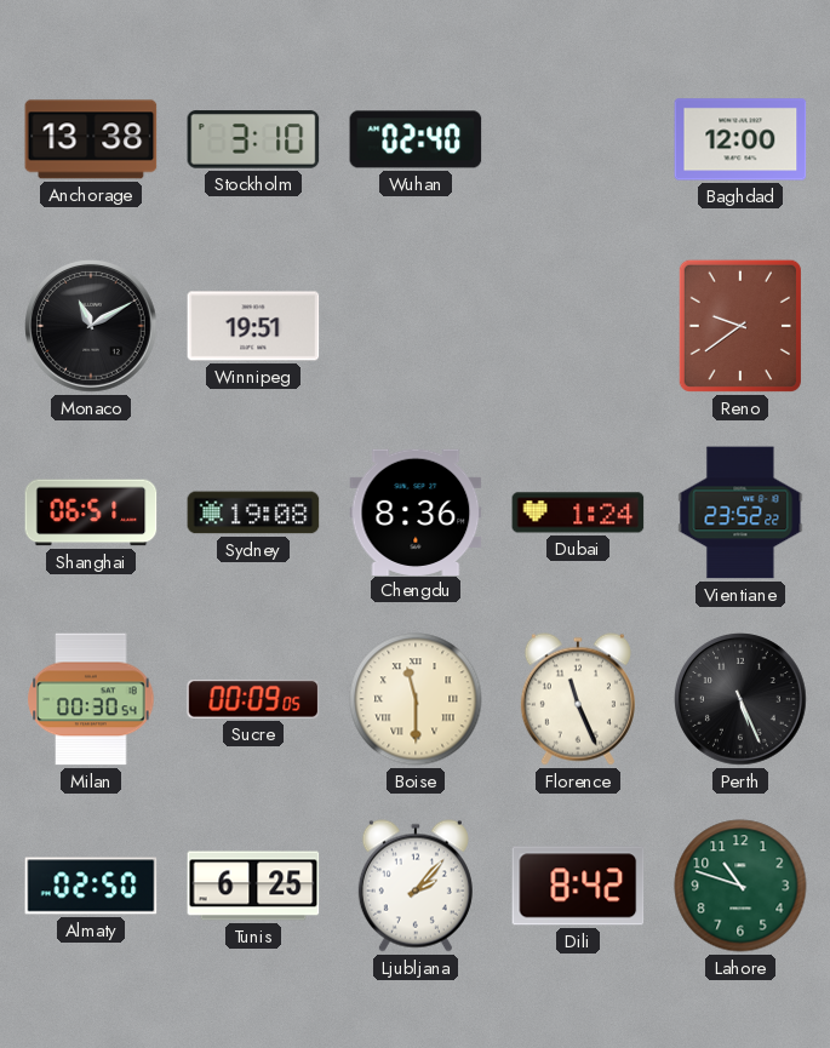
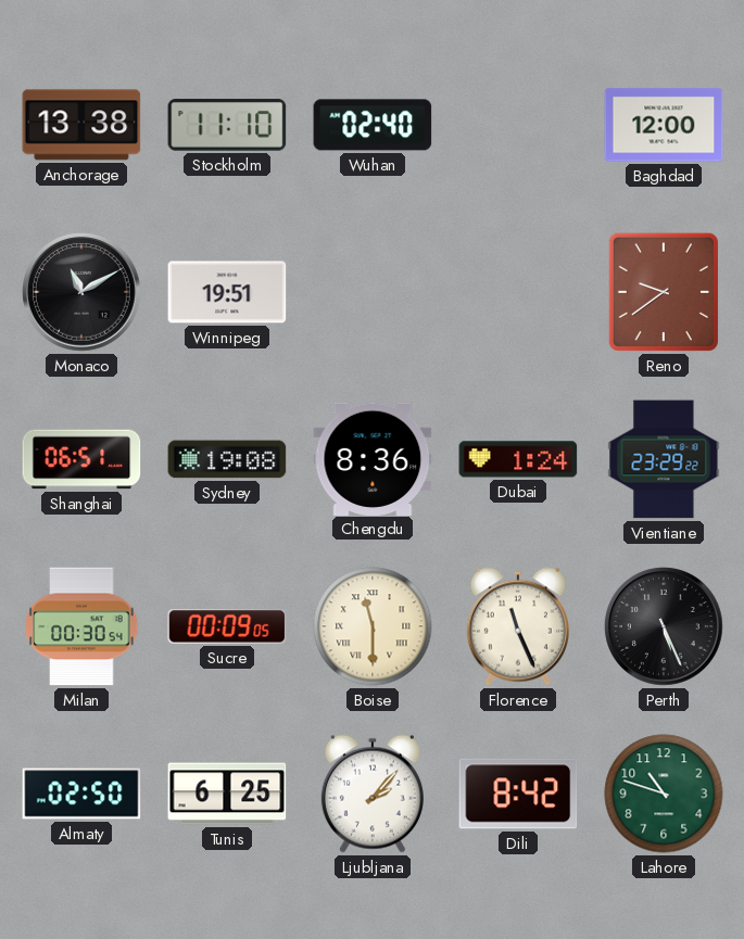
Stockholm: 3:10 -> 11:10 (227, 125)
Vientiane: 23:52 -> 23:29 (664, 459)
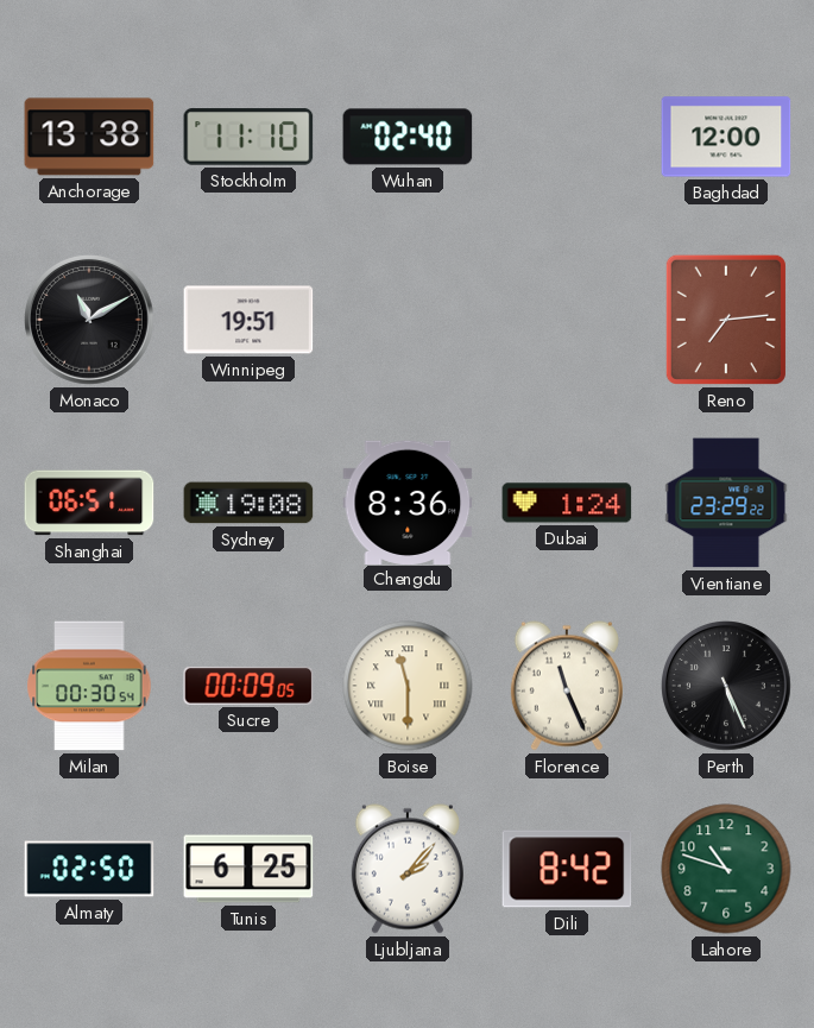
Reno: 9:39 -> 7:14 (726, 320)
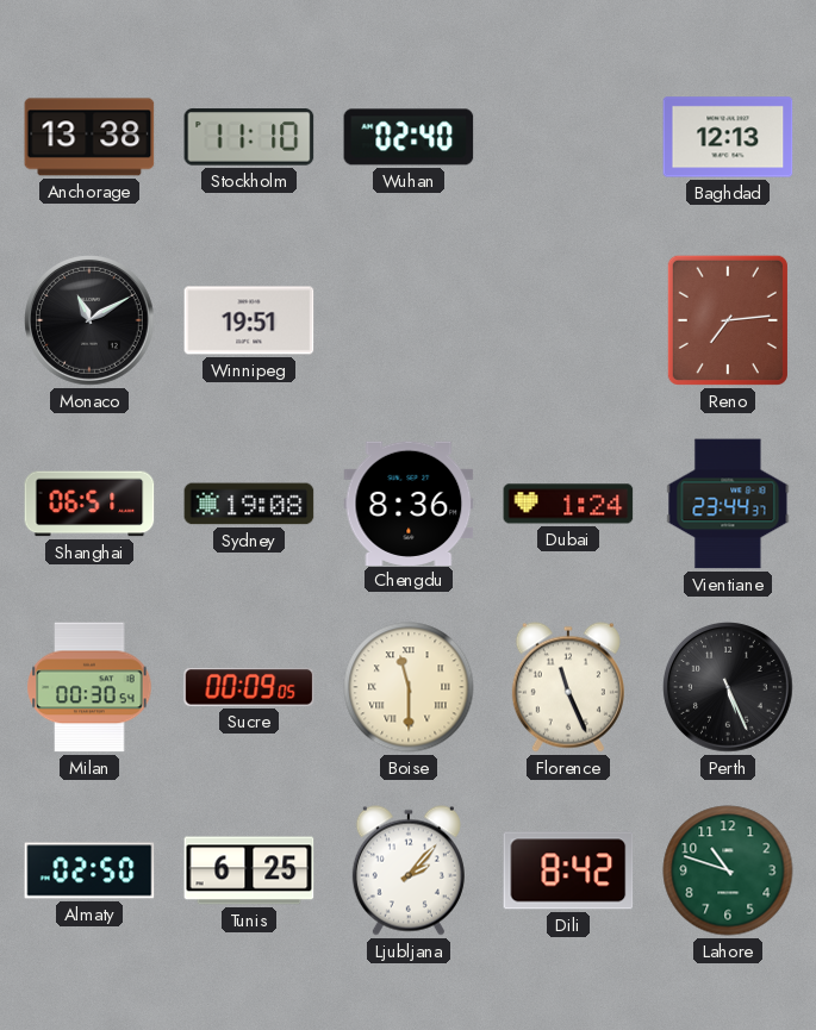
Baghdad: 12:00 -> 12:13 (728, 137)
Vientiane: 23:29 -> 23:44 (728, 504)
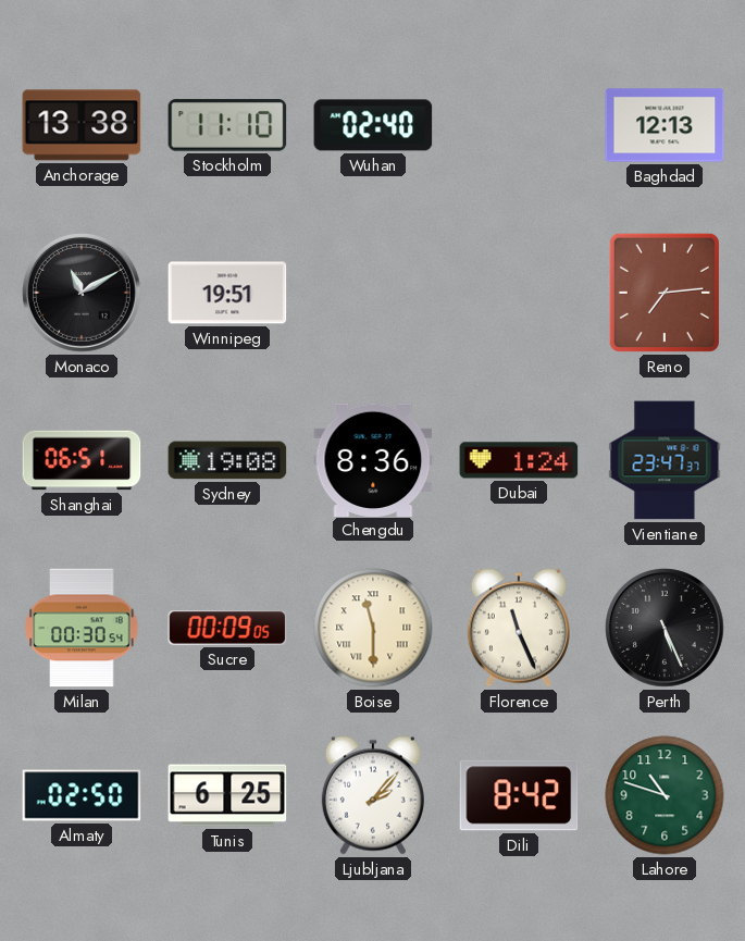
Vientiane: 23:44 -> 23:47 (665, 460)
